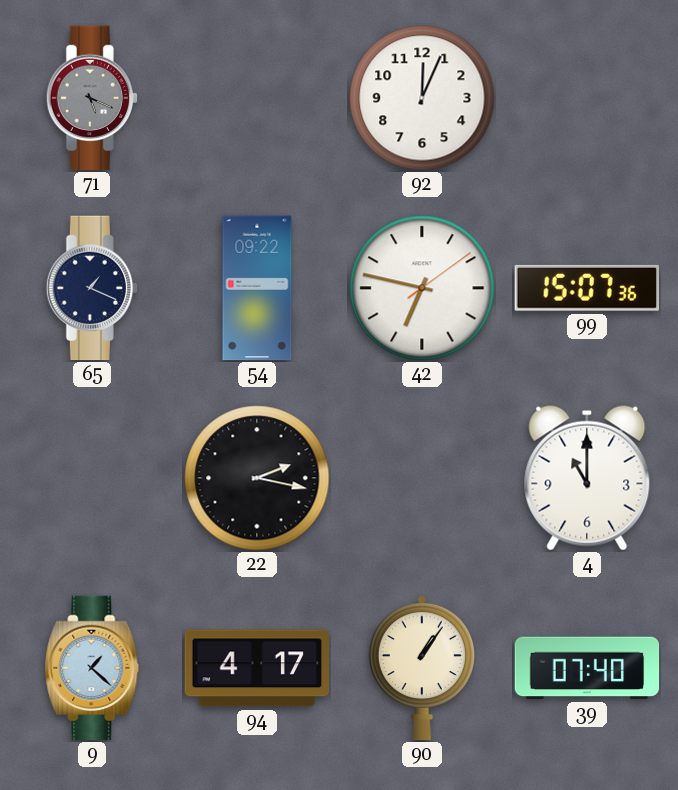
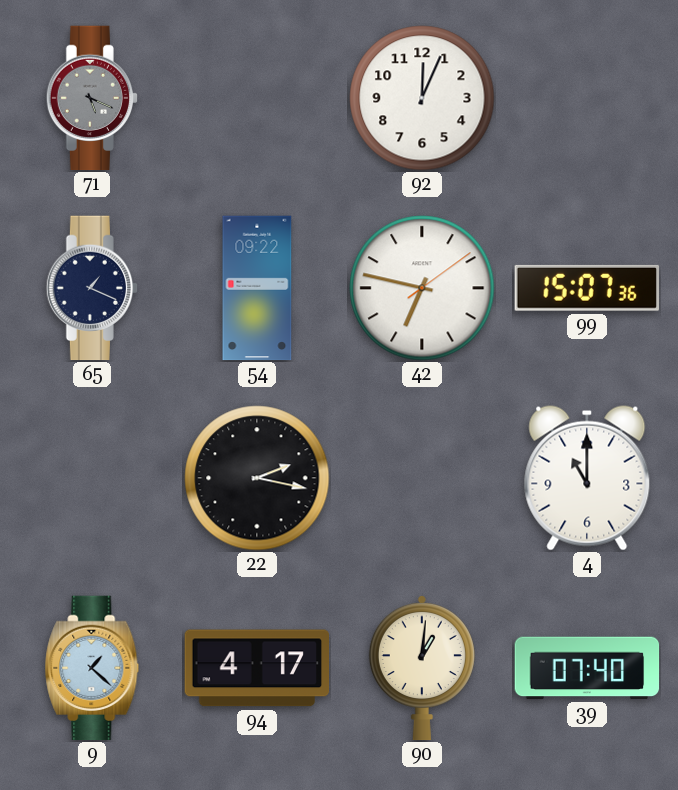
90: 1:06 -> 1:01 (422, 668)
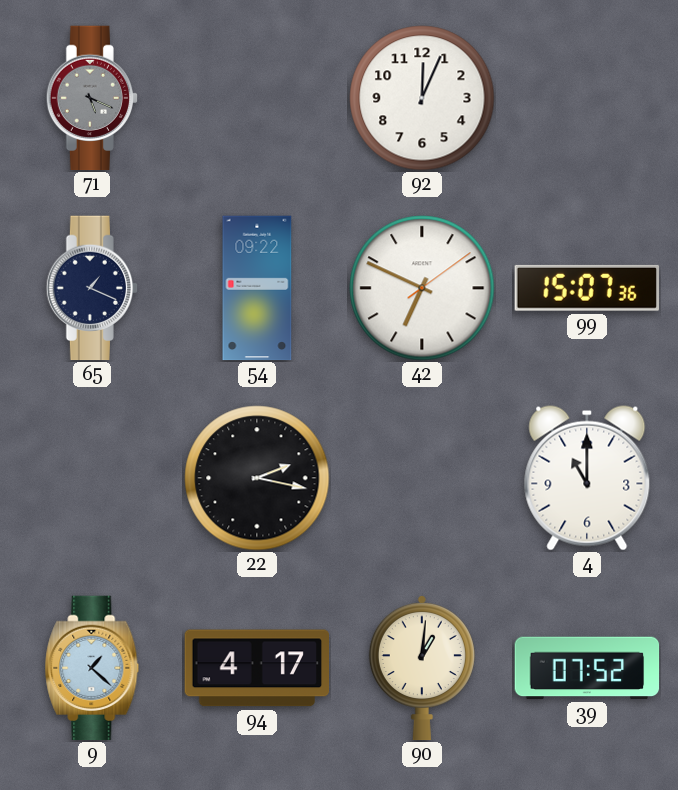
42: 6:47 -> 6:49 (422, 288)
39: 07:40 -> 07:52 (587, 668)
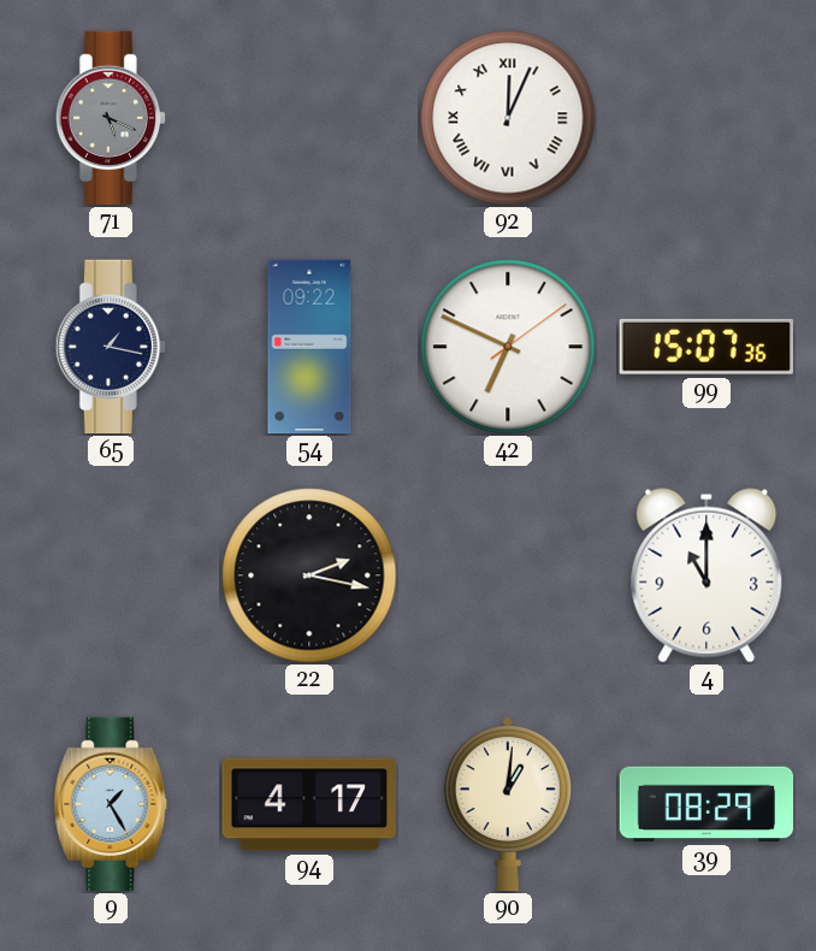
92 numerals: Arabic -> Roman (508, 118)
65: 1:19 -> 1:17 (110, 347)
9: 1:22 -> 1:25 (111, 804)
39: 07:52 -> 08:29 (706, 804)
